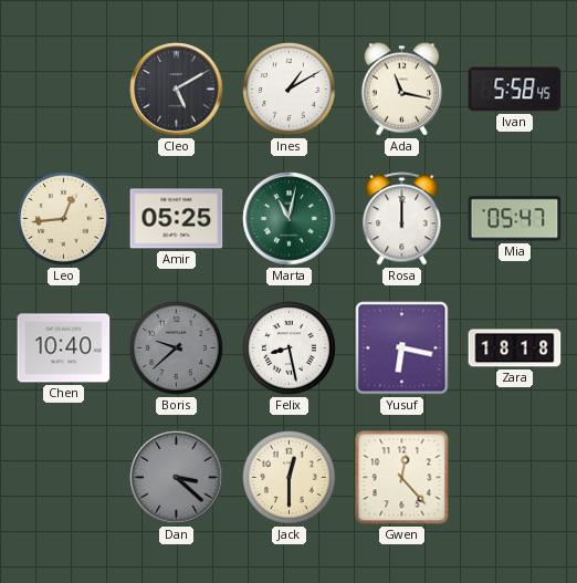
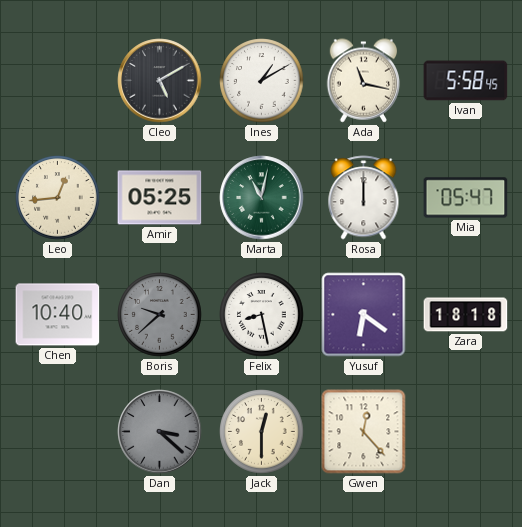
Yusuf: 6:17 -> 6:21 (364, 315)
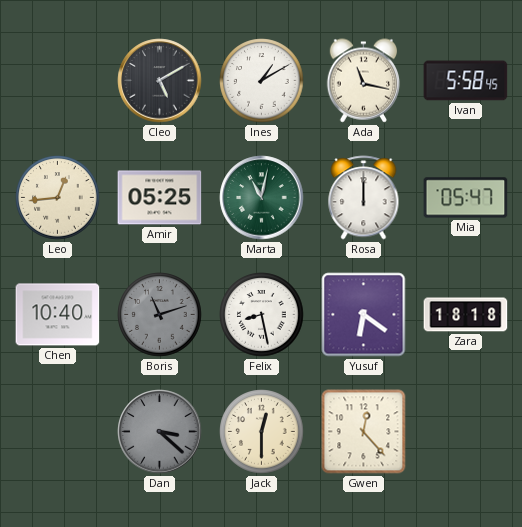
Boris: 9:38 -> 11:12 (160, 315)
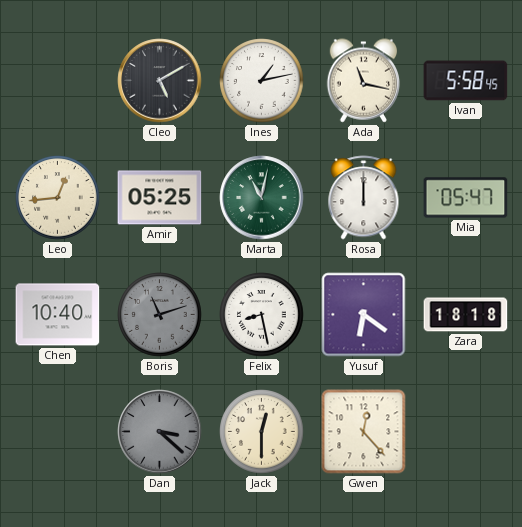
Ines: 1:10 -> 1:13 (262, 81)
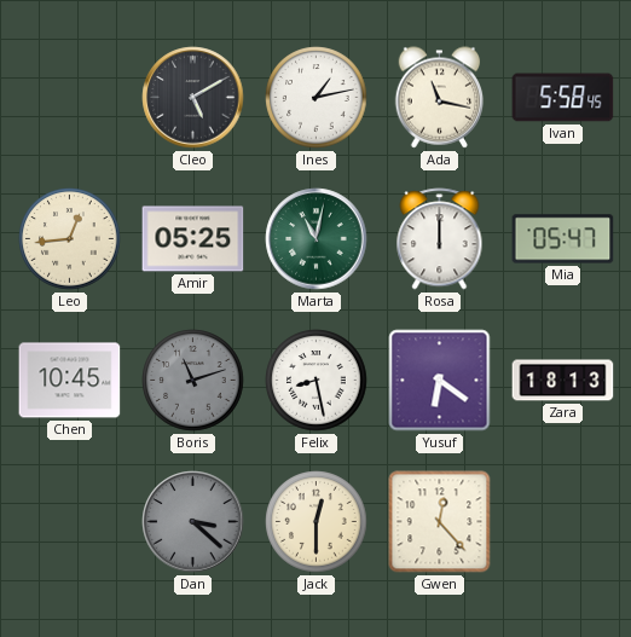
Chen: 10:40 -> 10:45 (70, 381)
Zara: 18:18 -> 18:13 (563, 381)
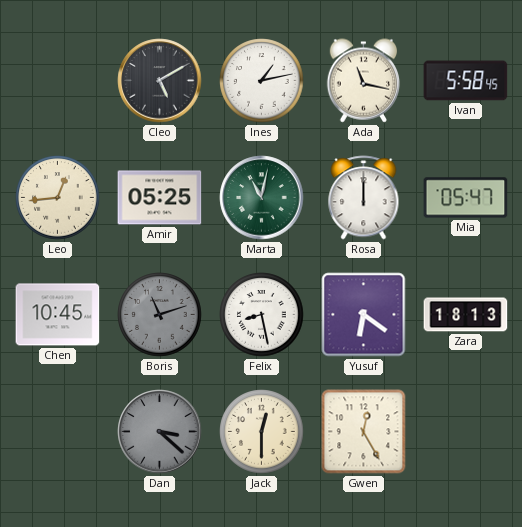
Gwen: 12:23 -> 12:25 (364, 432)
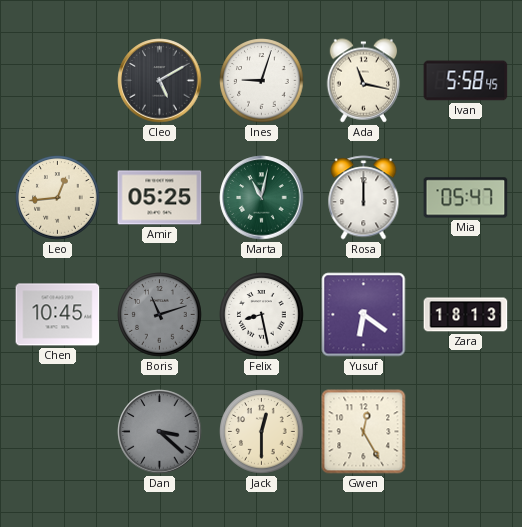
Ines: 1:13 -> 9:03 (262, 81)
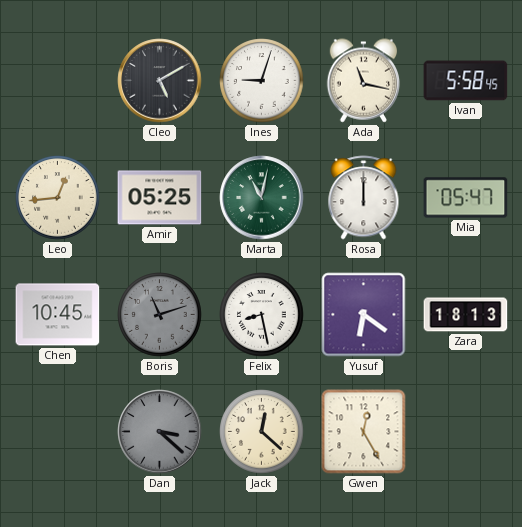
Jack: 12:30 -> 12:22 (262, 432)
